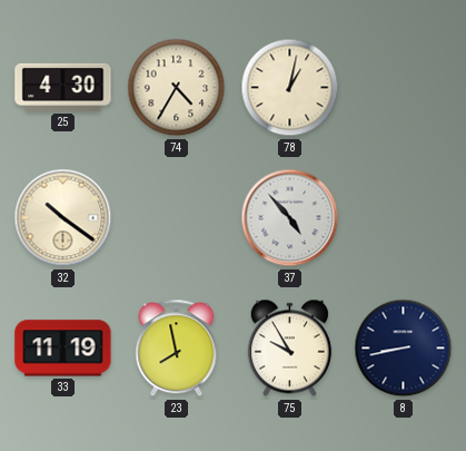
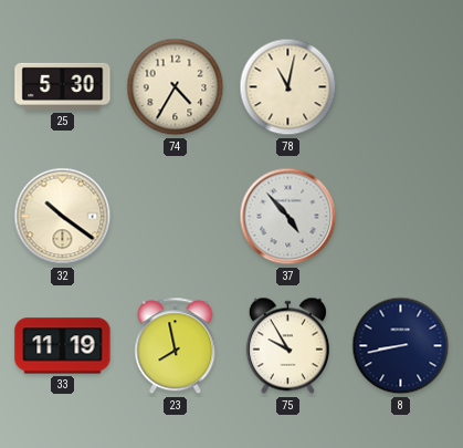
25: 4:30 -> 5:30 (63, 86)
78: 1:02 -> 11:02 (288, 87)
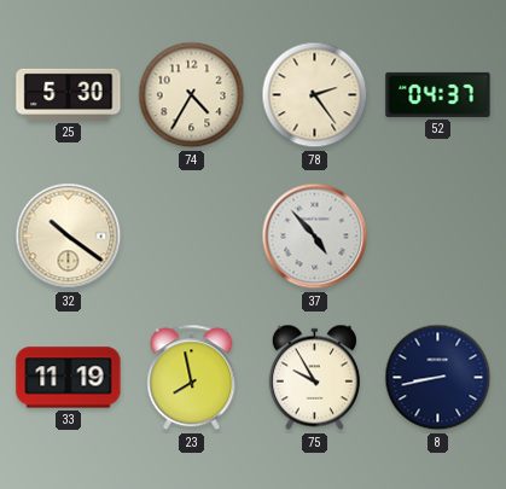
78: 11:02 -> 2:24 (315, 95)
52: none -> 04:37 (438, 94)
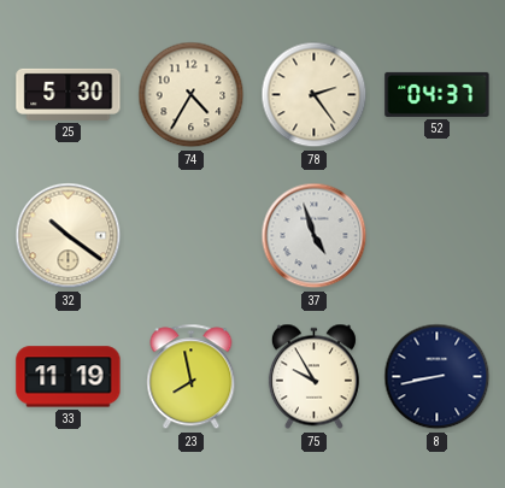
37: 4:53 -> 4:57 (315, 236)
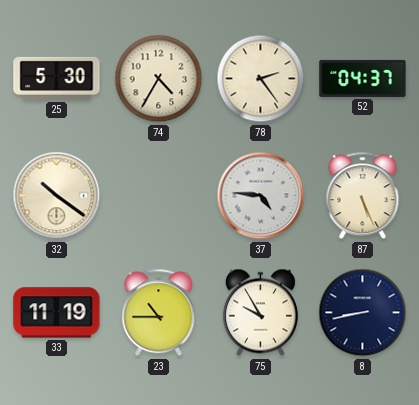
37: 4:57 -> 4:46 (261, 196)
87: none -> 5:26 (363, 196)
23: 7:58 -> 10:45 (159, 313)
